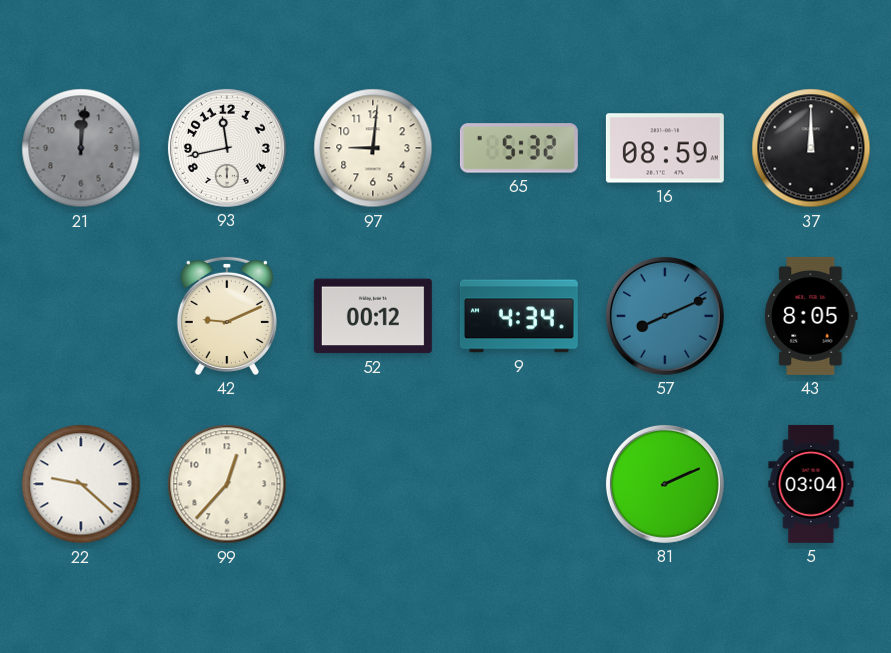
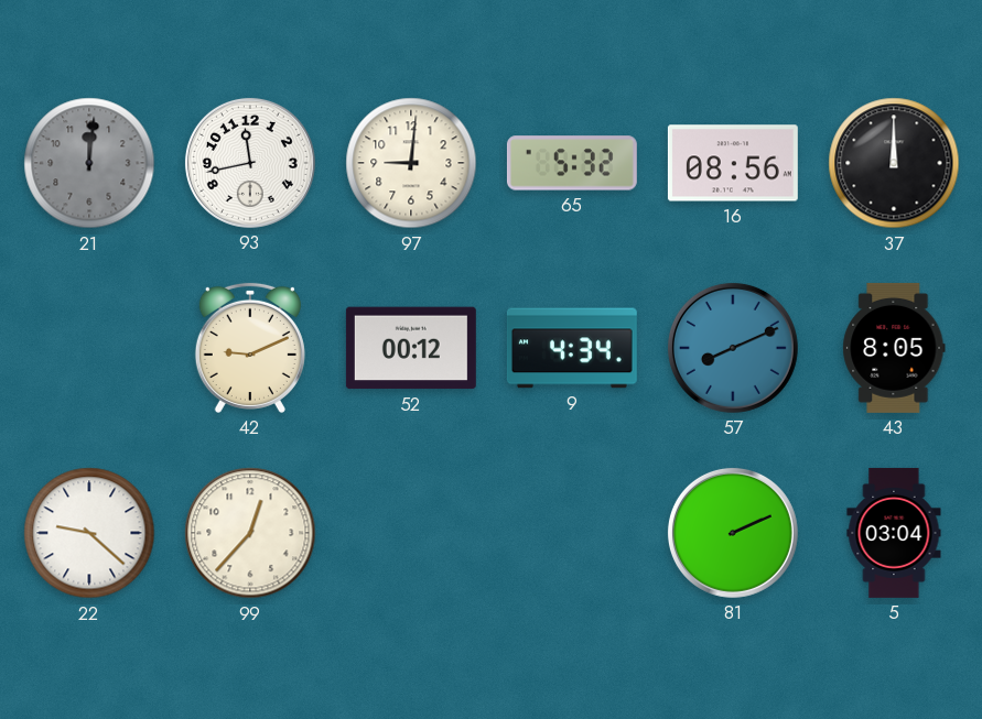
16: 08:59 -> 08:56 (733, 163)
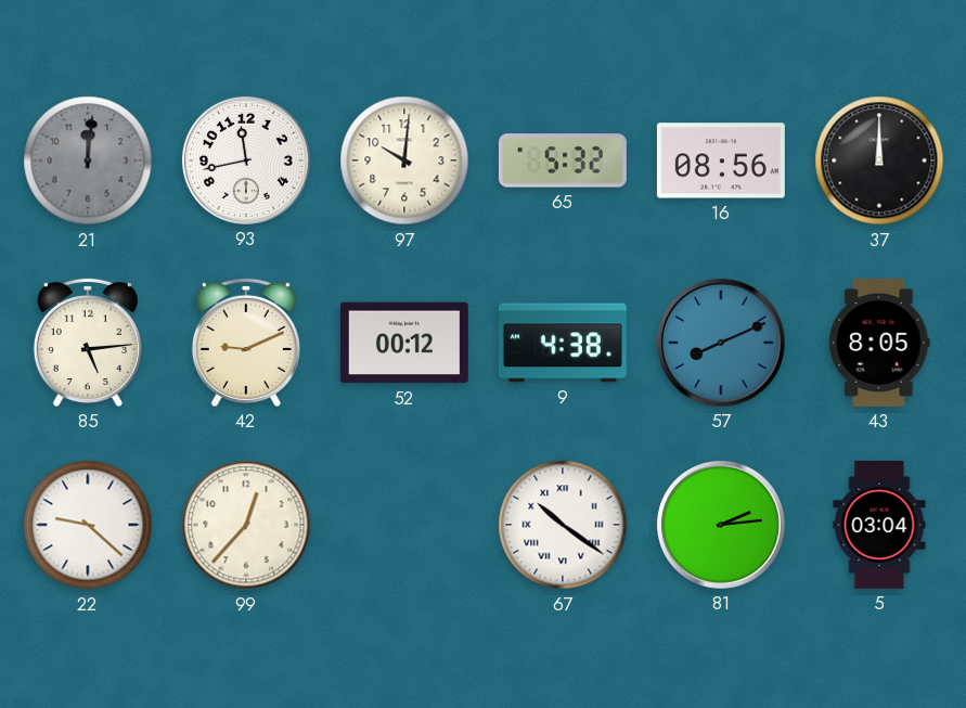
97: 9:01 -> 10:01 (404, 160)
85: none -> 5:14 (88, 343)
9: 4:34 -> 4:38 (563, 343)
67: none -> 10:21 (563, 525)
81: 2:11 -> 2:14 (721, 525)
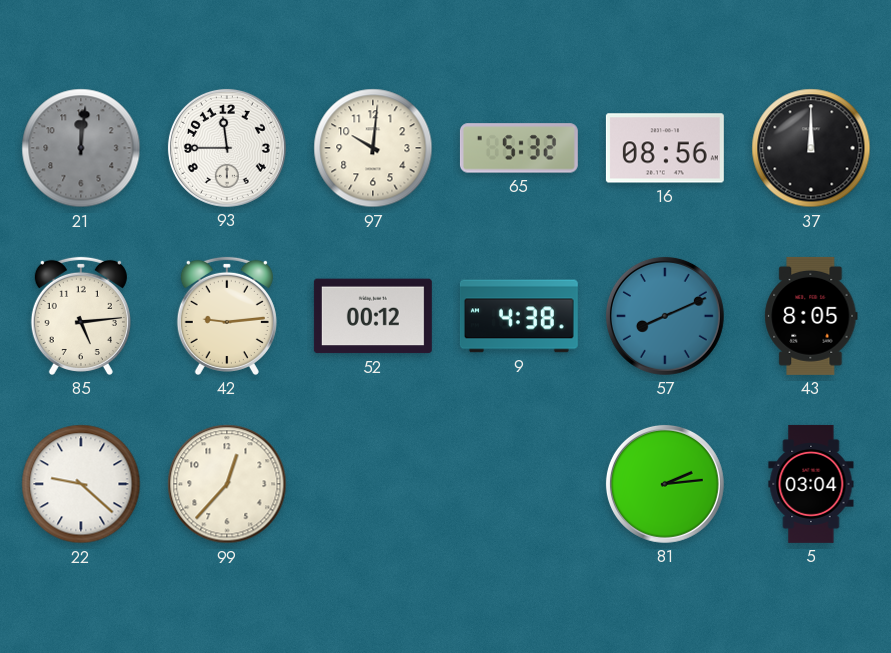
93: 11:43 -> 11:45 (227, 148)
42: 9:11 -> 9:14 (227, 316)
67: 10:21 -> none (563, 525)
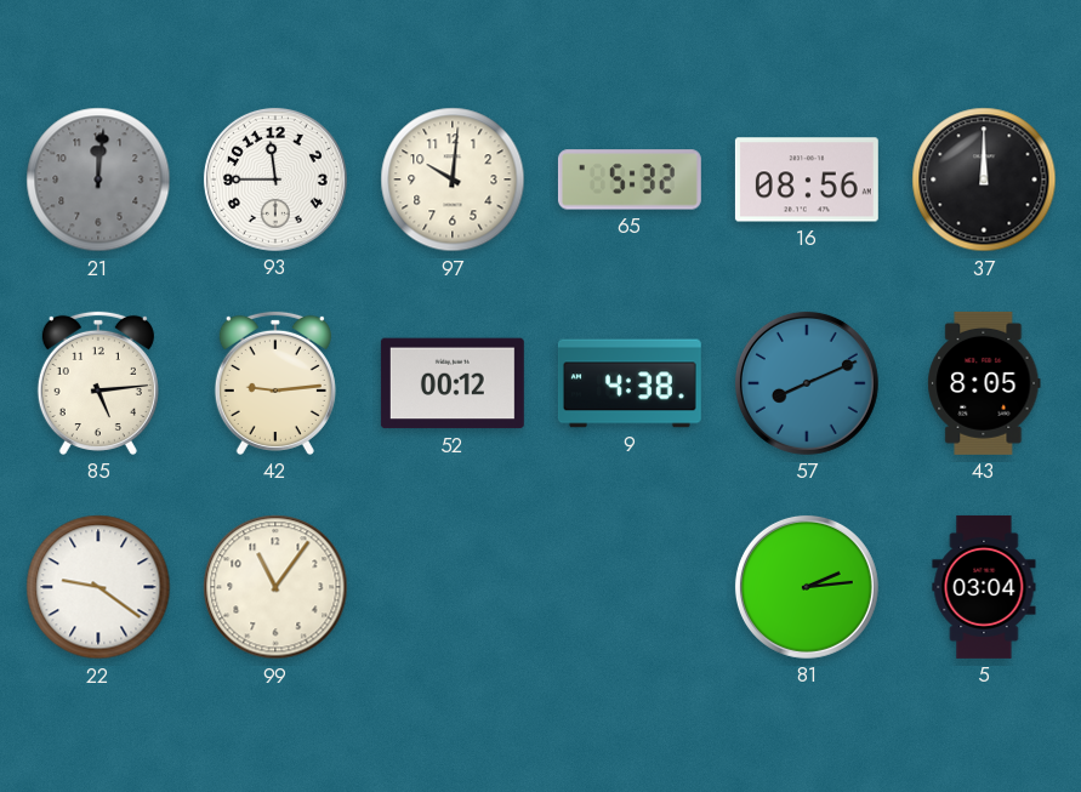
22: 9:22 -> 9:21 (98, 587)
99: 12:37 -> 11:06 (275, 587)
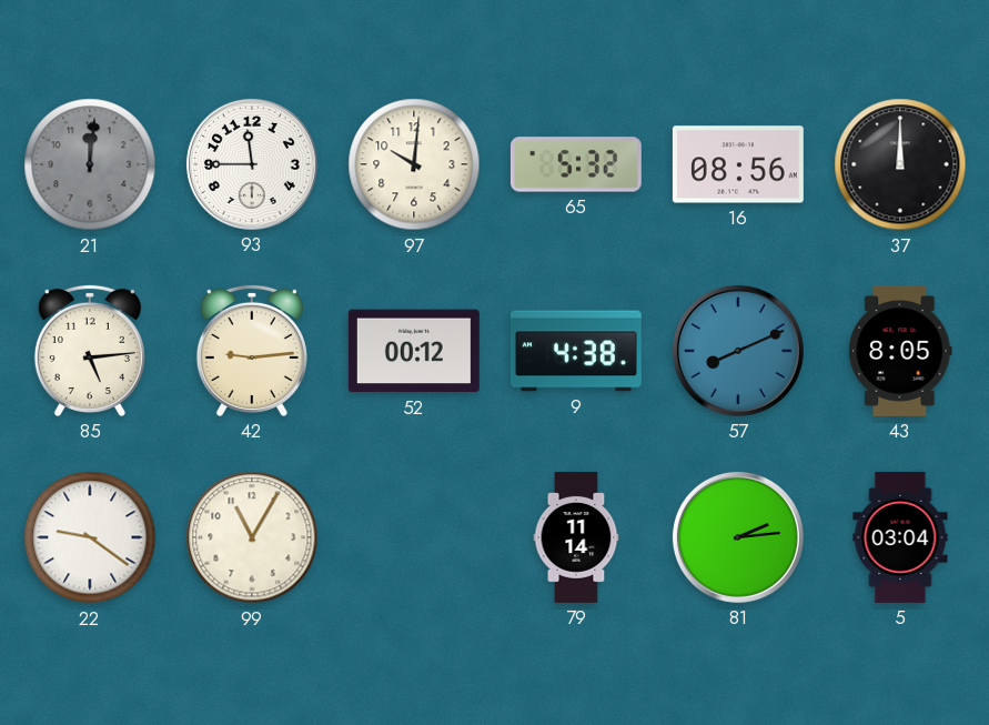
99: 11:06 -> 11:05 (252, 537)
79: none -> 11:14 (576, 537)
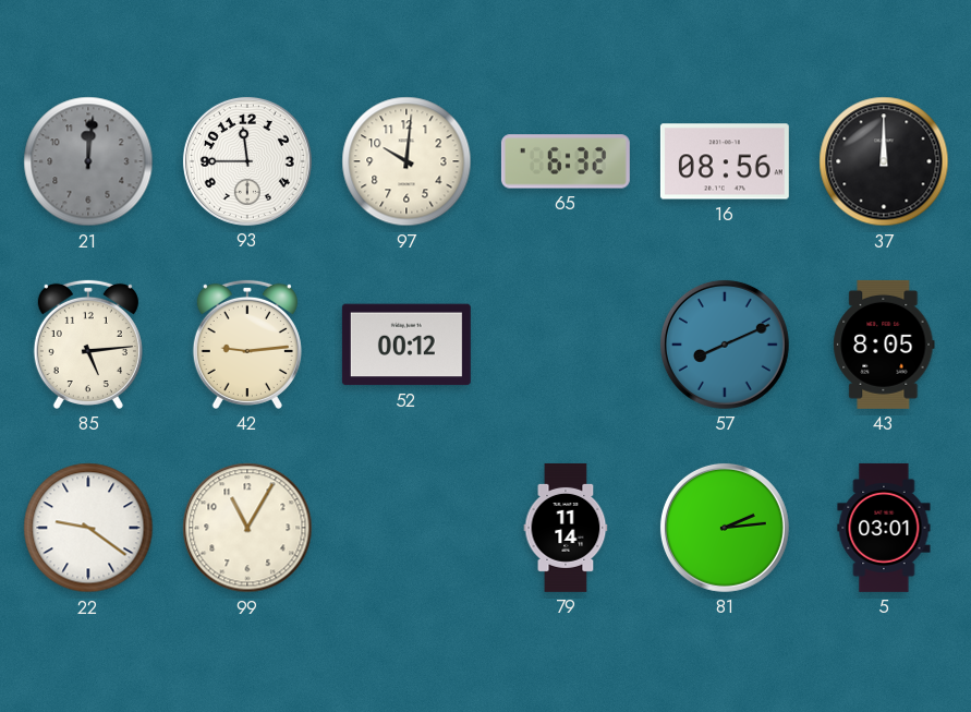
65: 5:32 -> 6:32 (566, 161)
9: 4:38 -> none (576, 351)
5: 03:04 -> 03:01 (884, 528)
